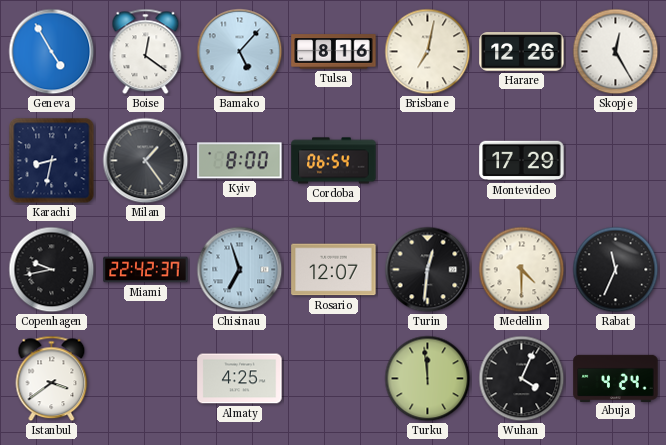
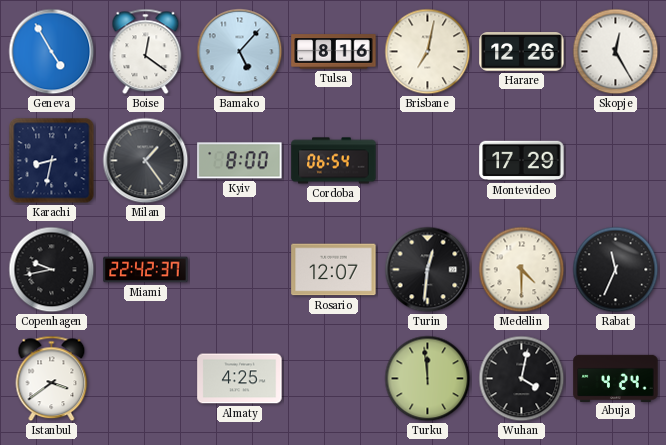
Chisinau: 6:57 -> none (240, 270)
Wuhan: 4:04 -> 4:02 (522, 379)
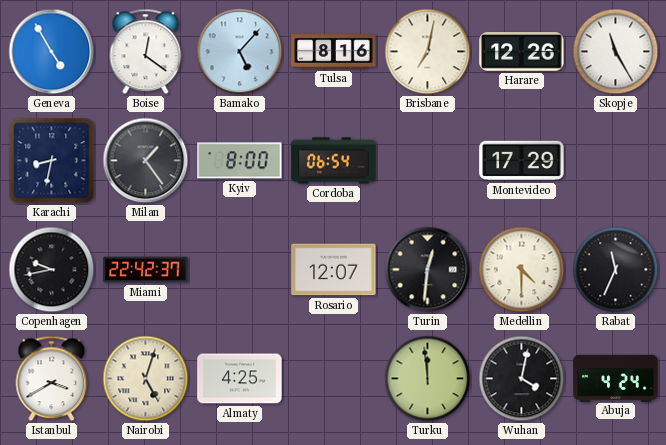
Skopje: 12:25 -> 11:25 (616, 52)
Istanbul: 3:39 -> 3:40 (52, 379)
Nairobi: none -> 5:03 (146, 379)
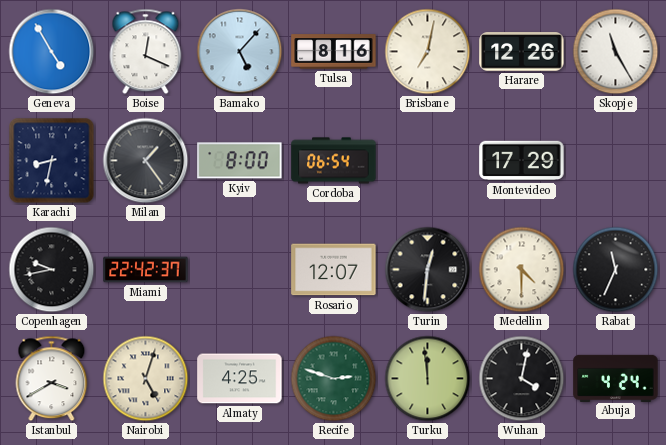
Boise: 12:21 -> 12:19 (146, 52)
Recife: none -> 2:48 (334, 379)
